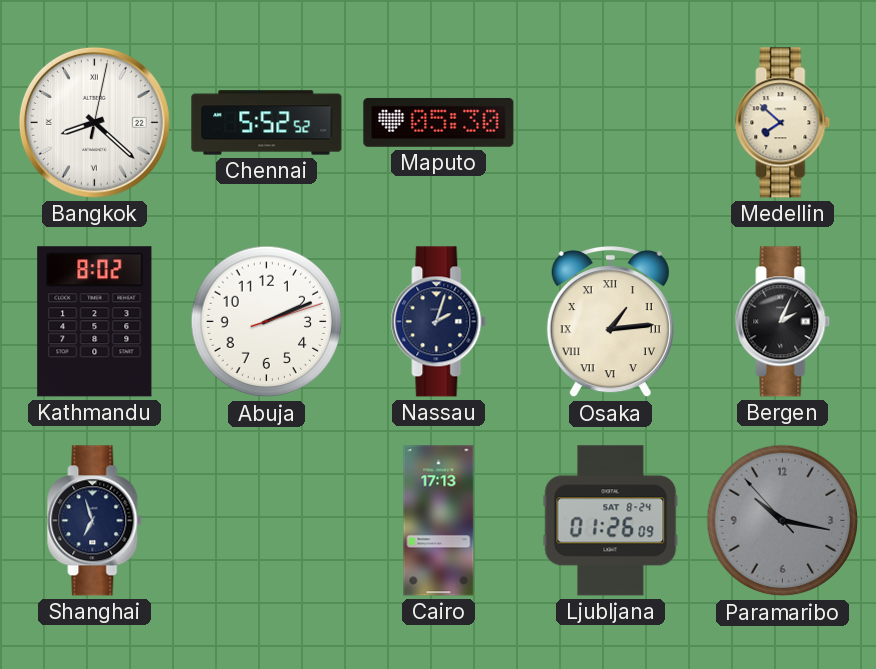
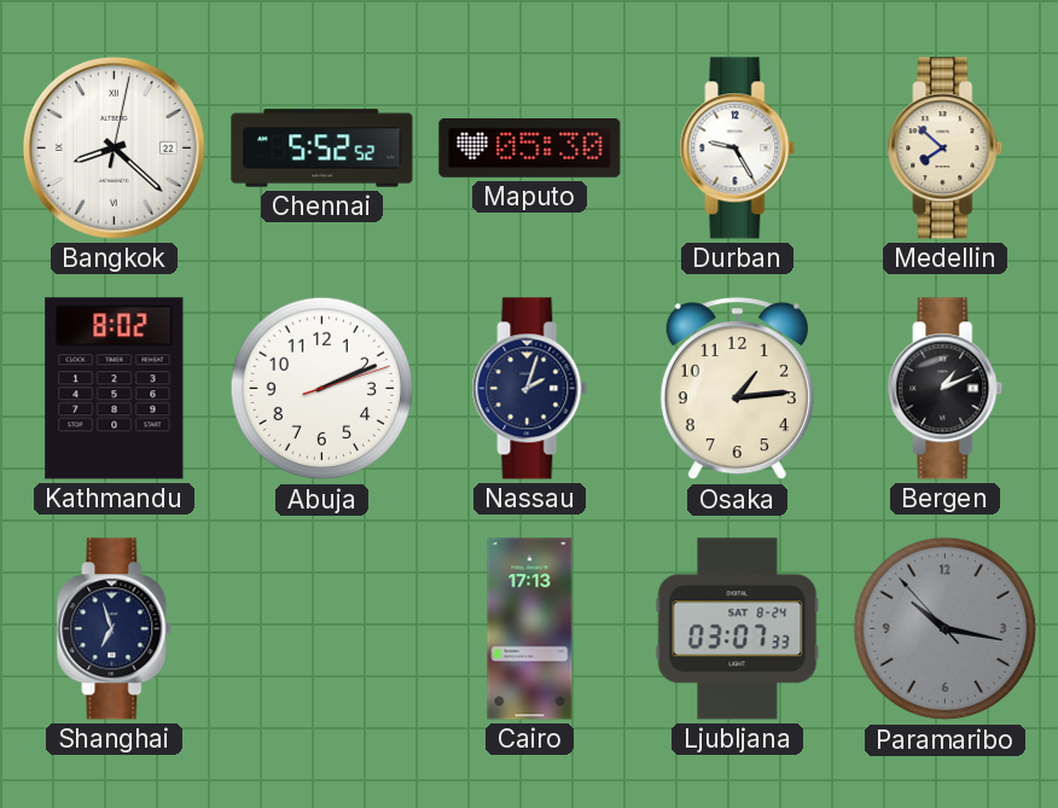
Durban: none -> 9:25 (738, 149)
Osaka numerals: Roman -> Arabic (737, 390)
Bergen: 2:04 -> 1:11 (946, 389)
Ljubljana: 01:26 -> 03:07 (738, 629)
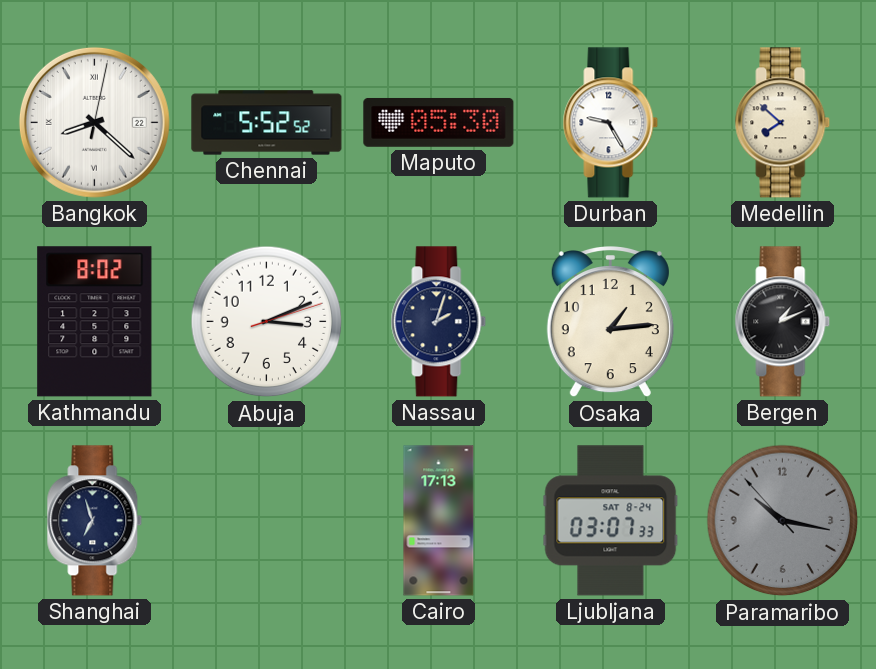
Abuja: 2:11 -> 3:11 (267, 322)
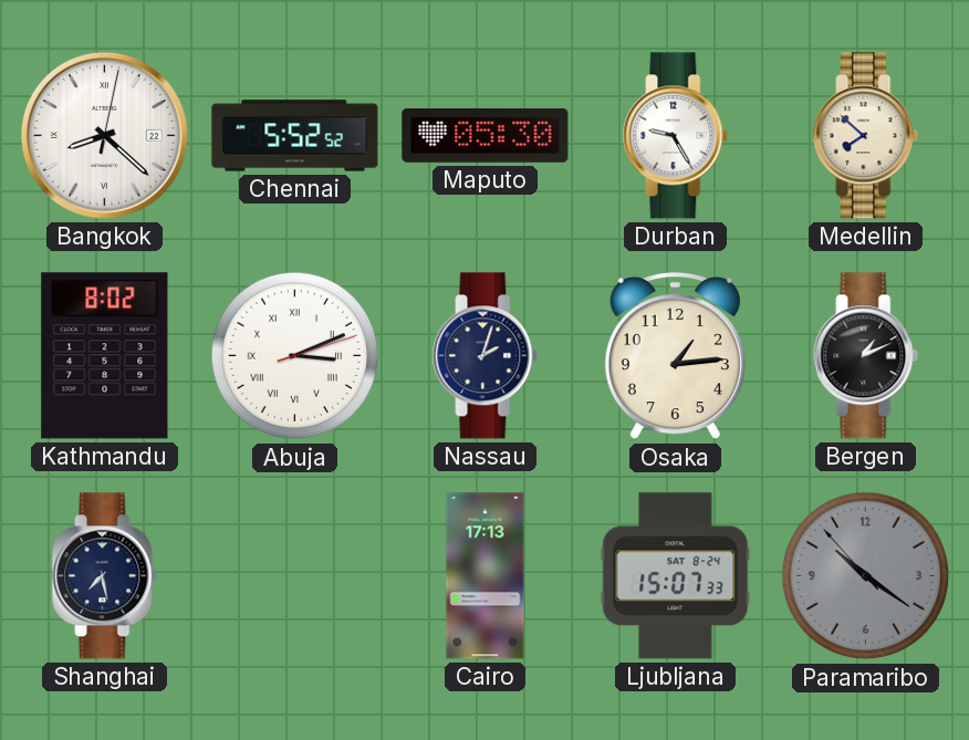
Abuja numerals: Arabic -> Roman (295, 356)
Shanghai: 6:57 -> 7:28 (105, 576)
Ljubljana: 03:07 -> 15:07 (676, 576)
Paramaribo: 10:16 -> 10:20 (866, 576)
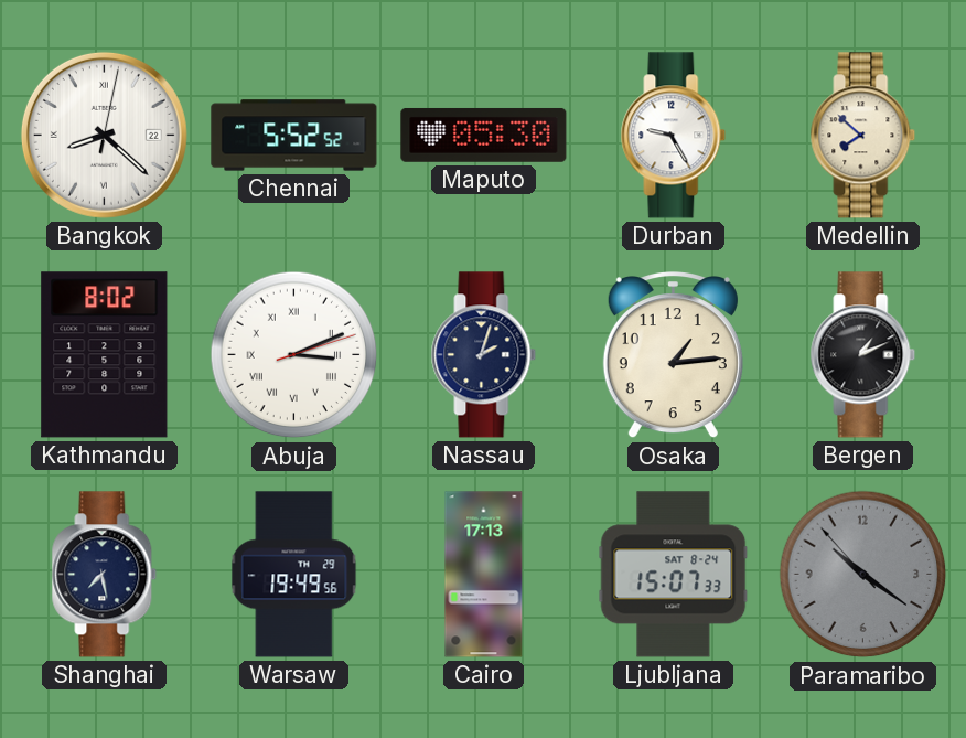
Warsaw: none -> 19:49 (294, 575)
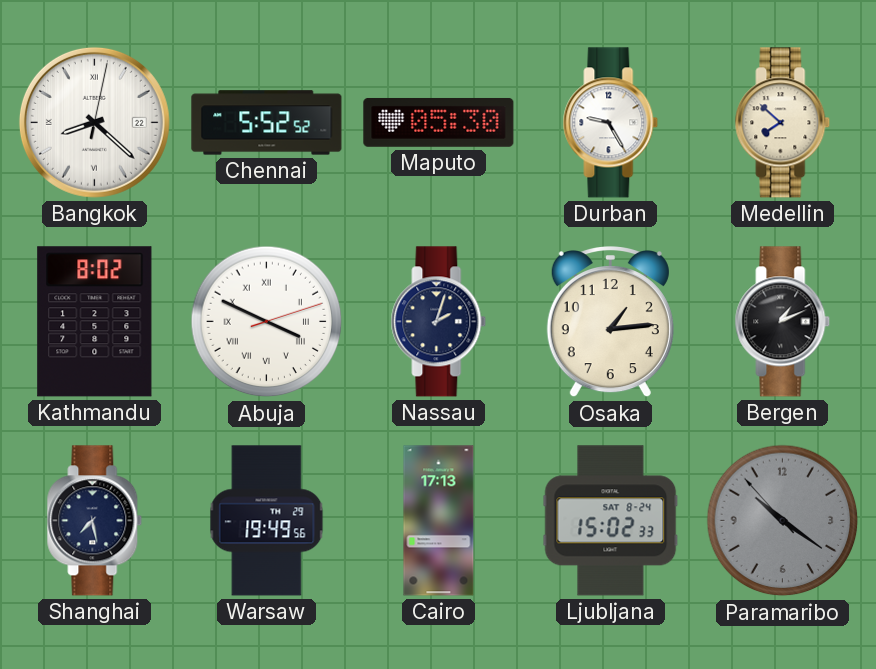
Abuja: 3:11 -> 3:49 (267, 322)
Ljubljana: 15:07 -> 15:02 (611, 521)
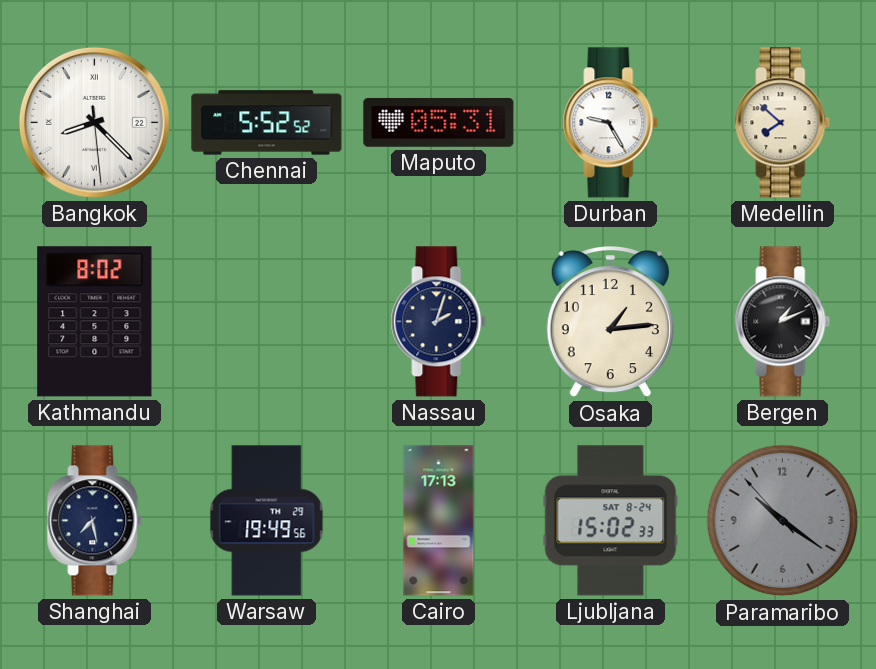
Bangkok: 8:22:02 -> 8:22:29 (94, 122)
Maputo: 05:30 -> 05:31 (439, 122)
Abuja: 3:49 -> none (267, 322)
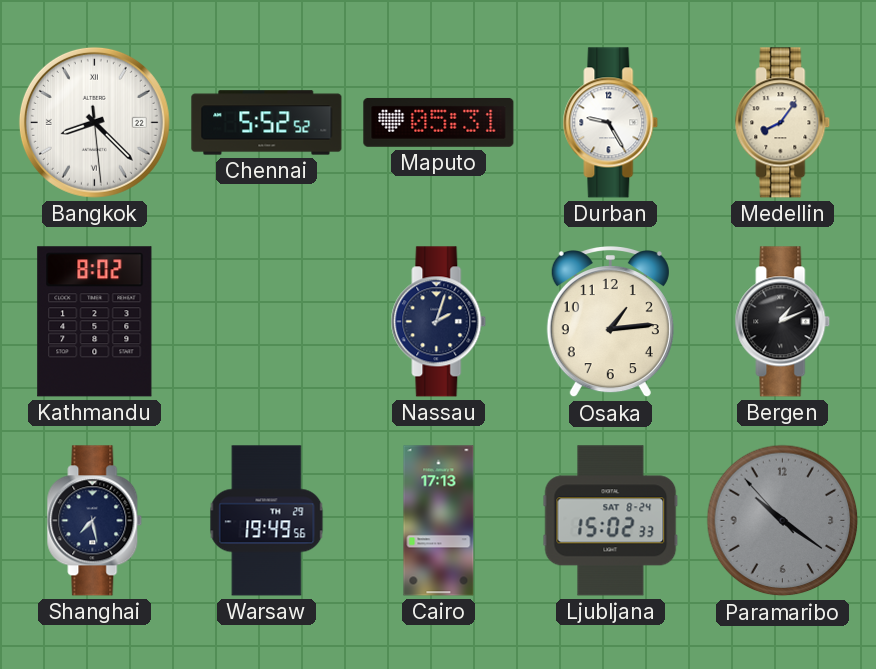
Medellin: 7:52 -> 8:06 (783, 123)
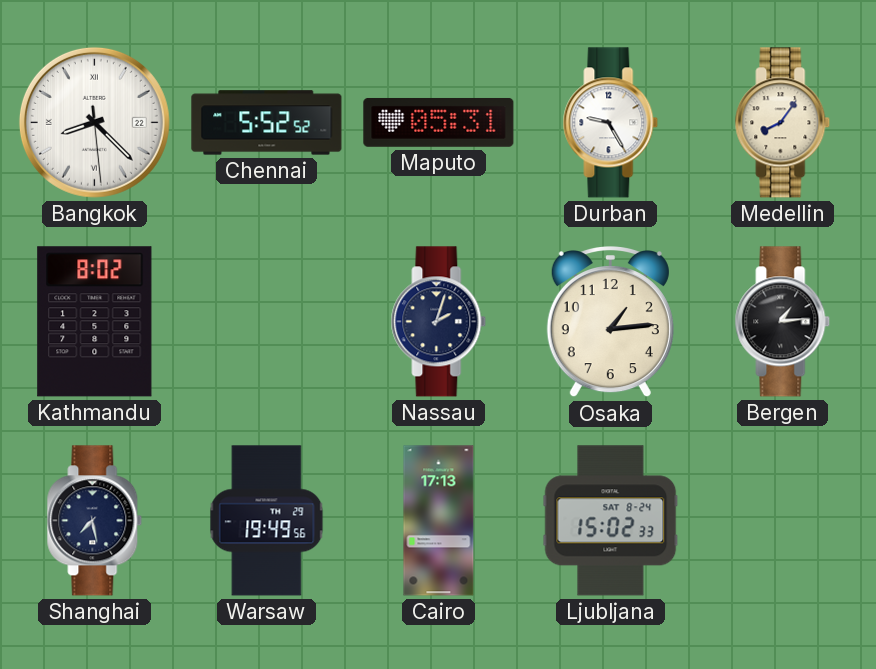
Bergen: 1:11 -> 1:14 (783, 322)
Paramaribo: 10:20 -> none (783, 521)
